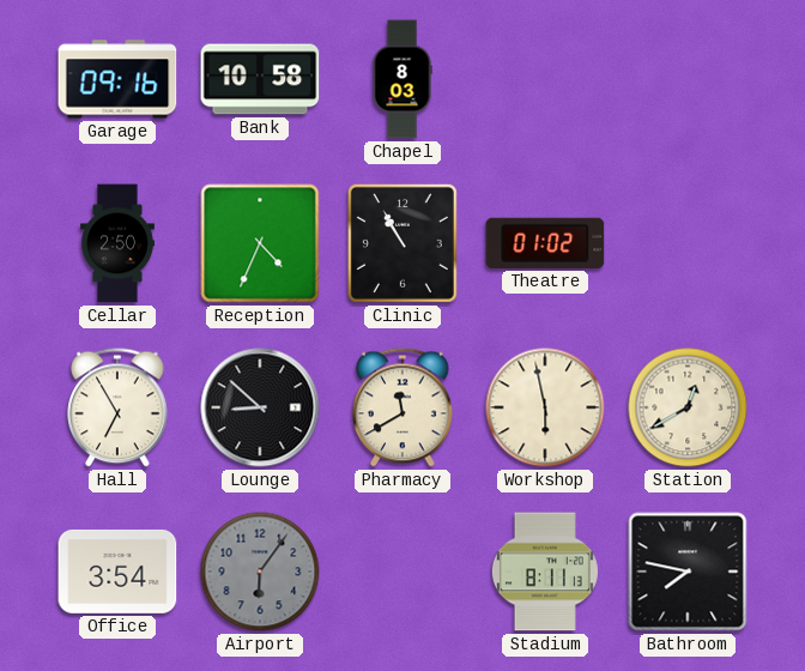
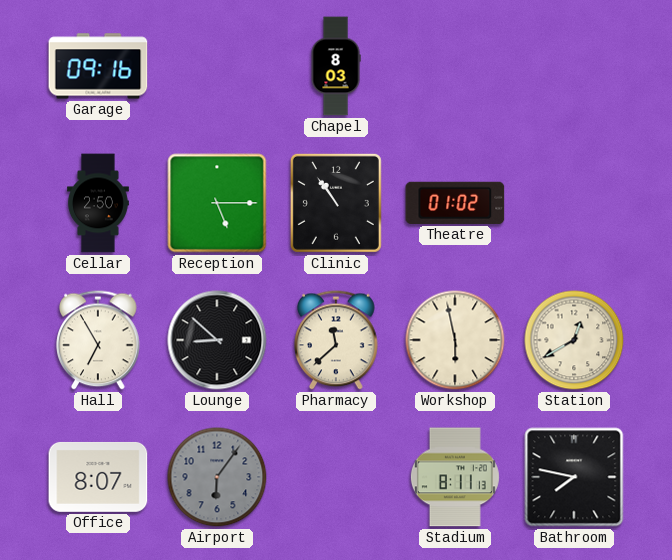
Bank: 10:58 -> none (260, 79)
Reception: 4:34 -> 5:15 (217, 203)
Clinic: 10:55 -> 10:54 (336, 203)
Pharmacy: 11:40 -> 11:38 (336, 340)
Office: 3:54 -> 8:07 (98, 477)
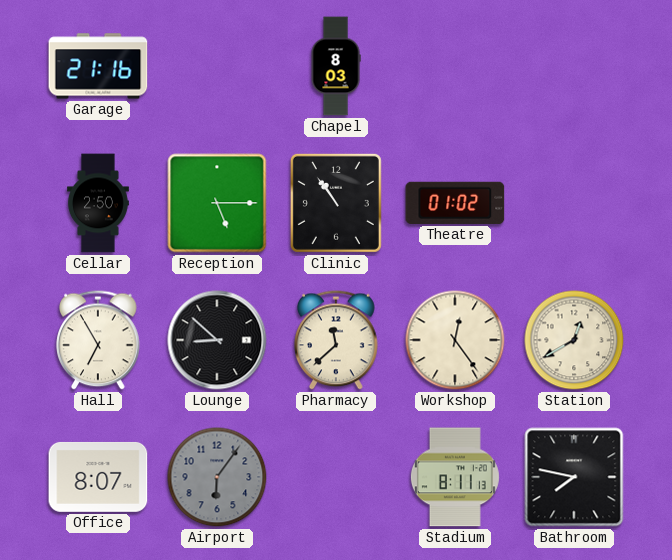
Garage: 09:16 -> 21:16 (98, 66)
Workshop: 5:58 -> 12:24 (455, 340)
